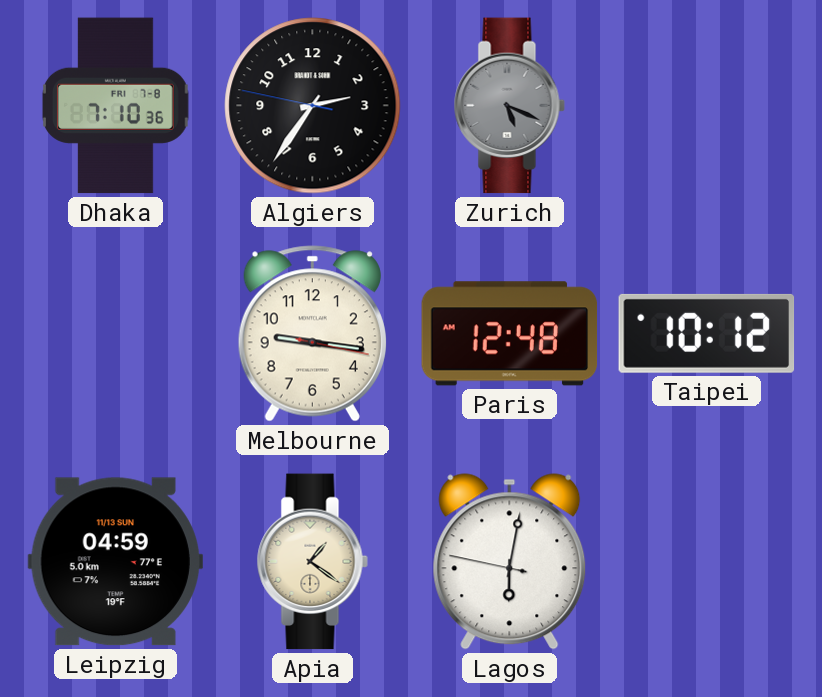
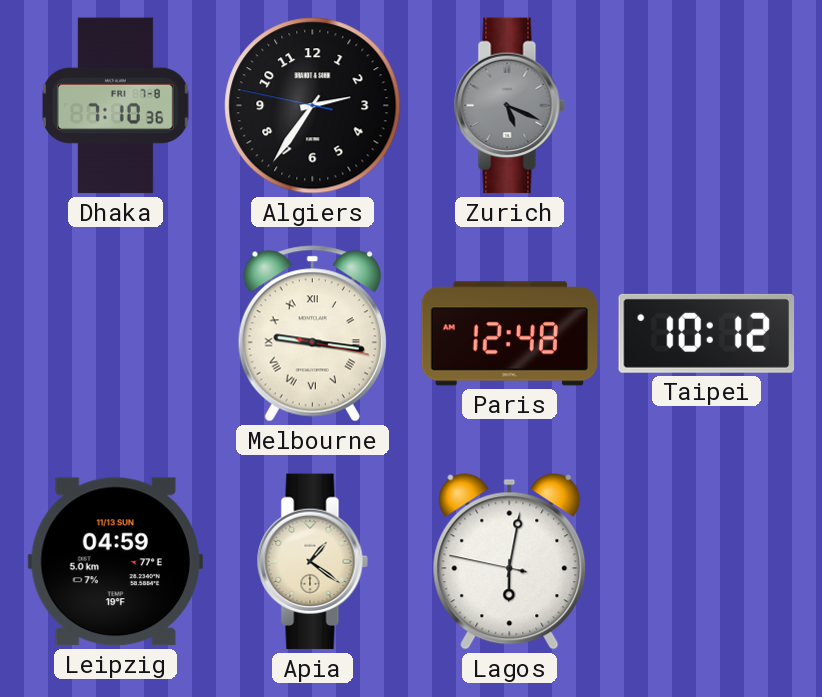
Melbourne numerals: Arabic -> Roman (312, 334)
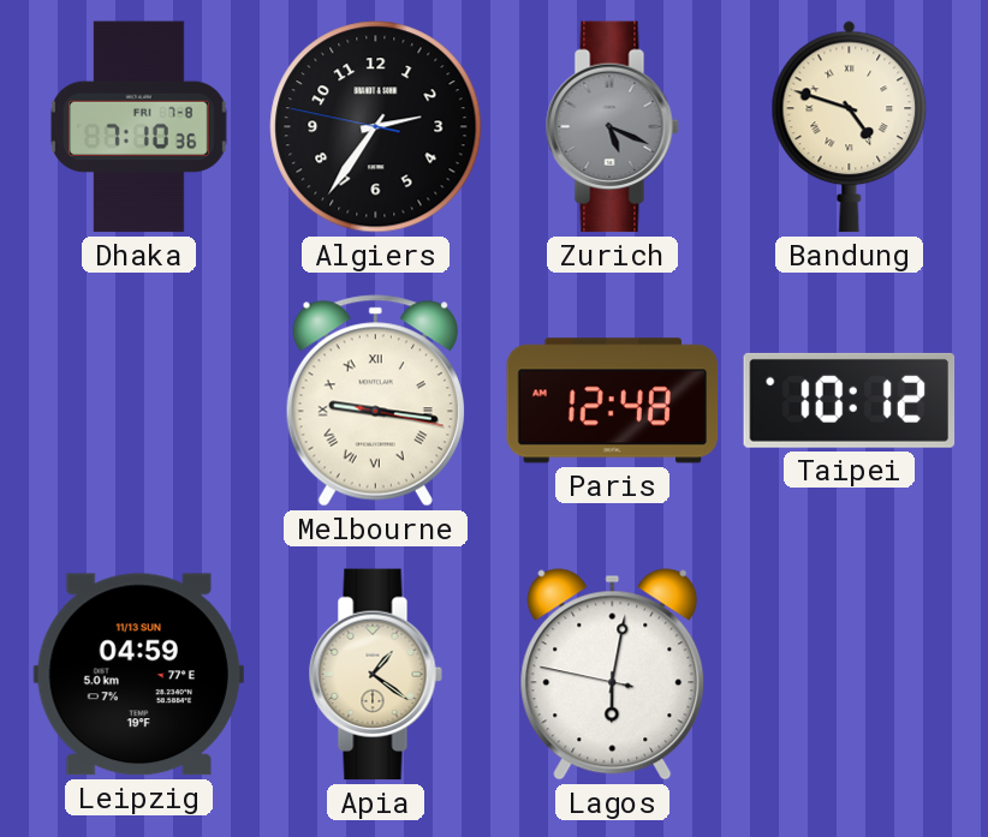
Bandung: none -> 4:48 (850, 127)
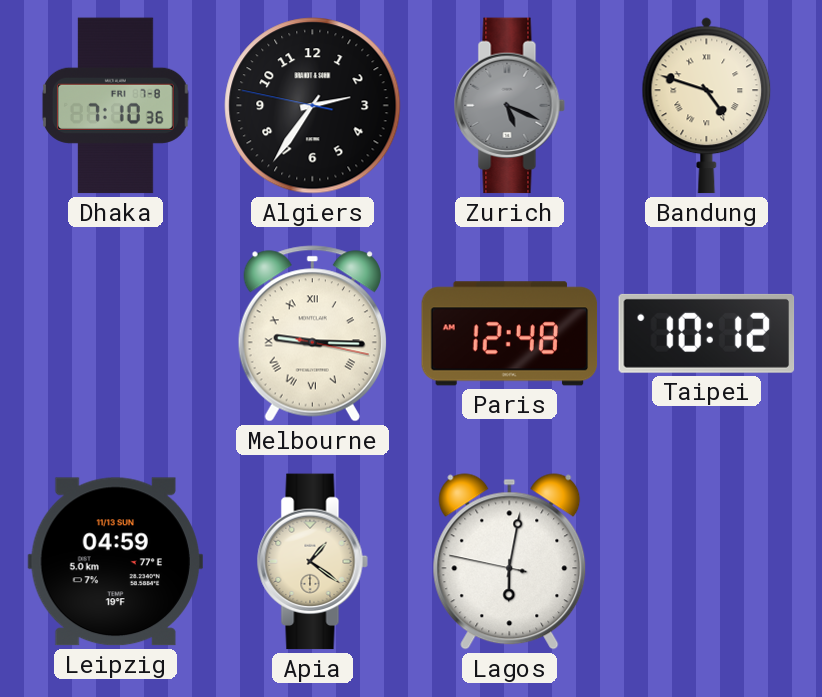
Melbourne: 9:16 -> 9:15 (312, 334)
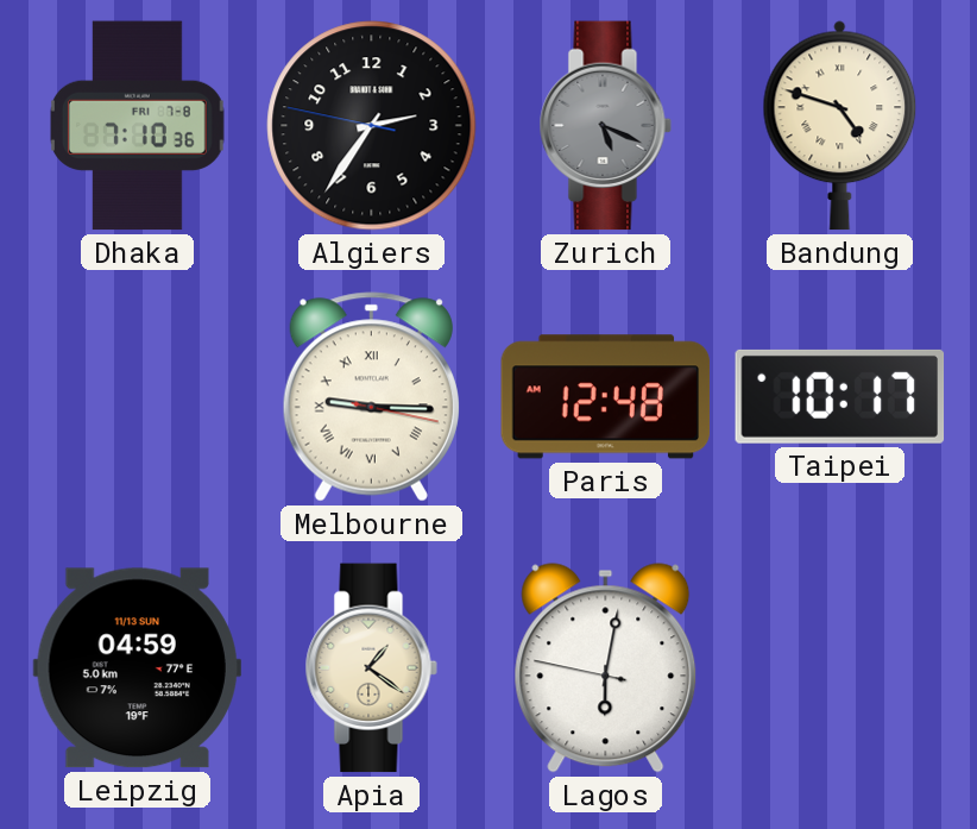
Taipei: 10:12 -> 10:17 (840, 396)
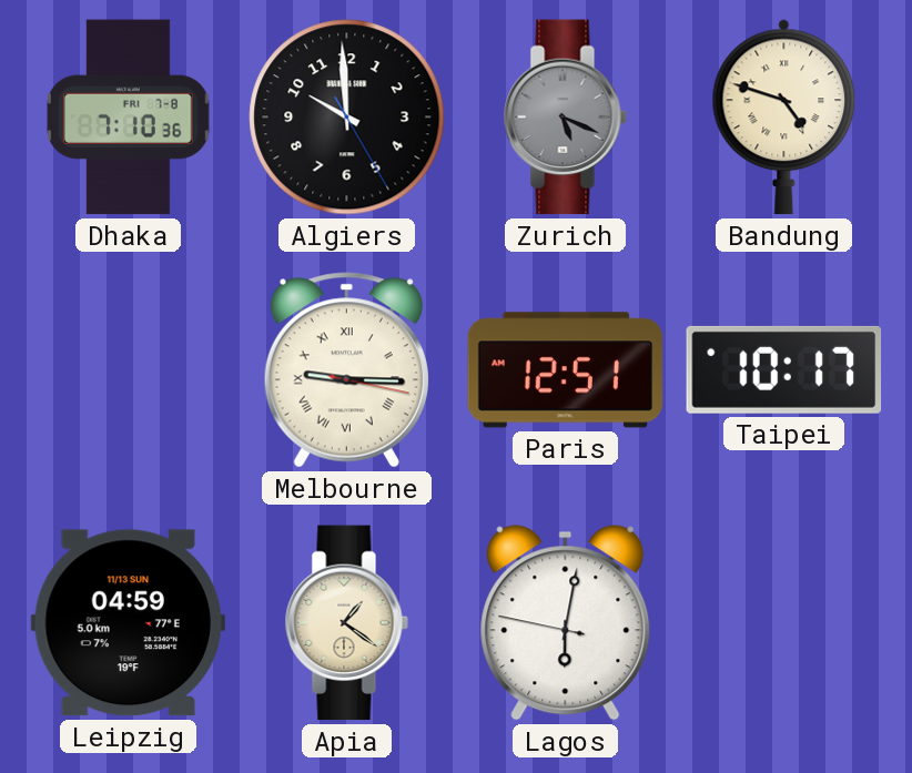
Algiers: 2:35 -> 9:59 (347, 118)
Paris: 12:48 -> 12:51 (566, 370)
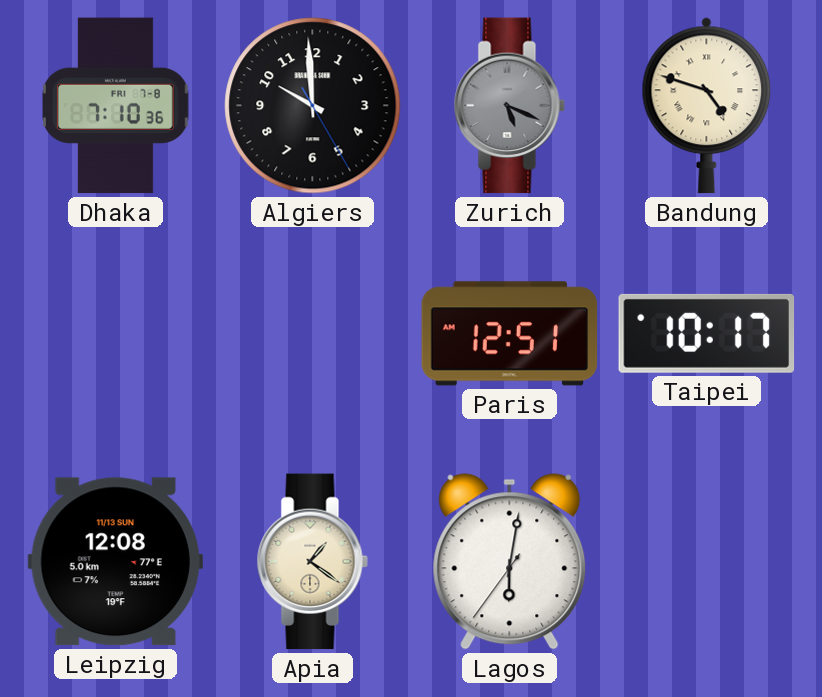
Melbourne: 9:15 -> none (346, 370)
Leipzig: 04:59 -> 12:08 (115, 562)
Lagos: 6:01:47 -> 6:01:36 (510, 562)
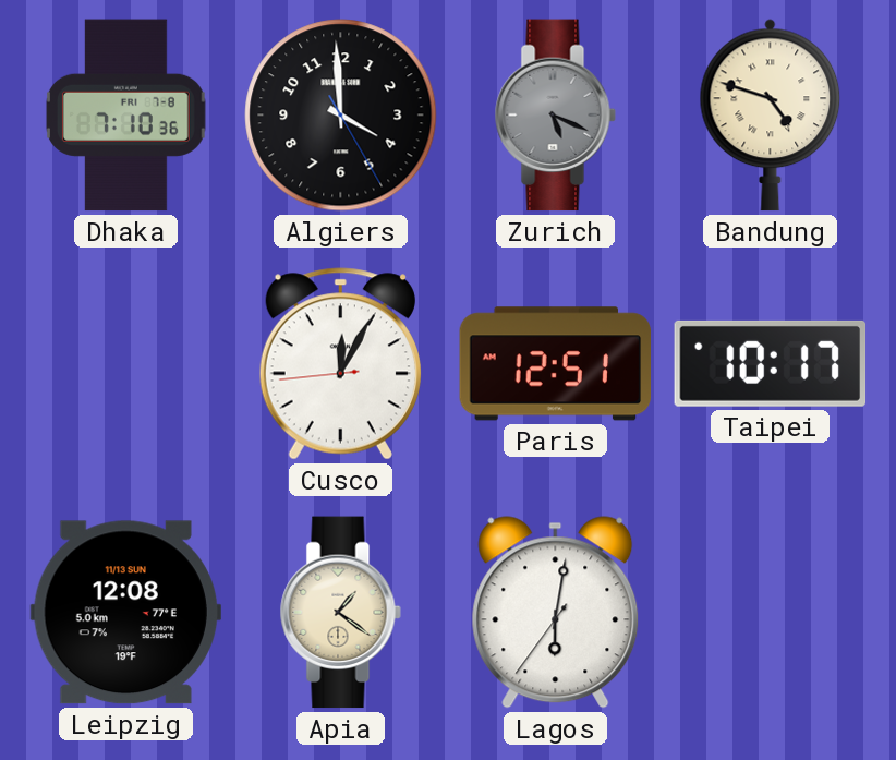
Algiers: 9:59 -> 3:59 (341, 116)
Cusco: none -> 12:04 (340, 364)
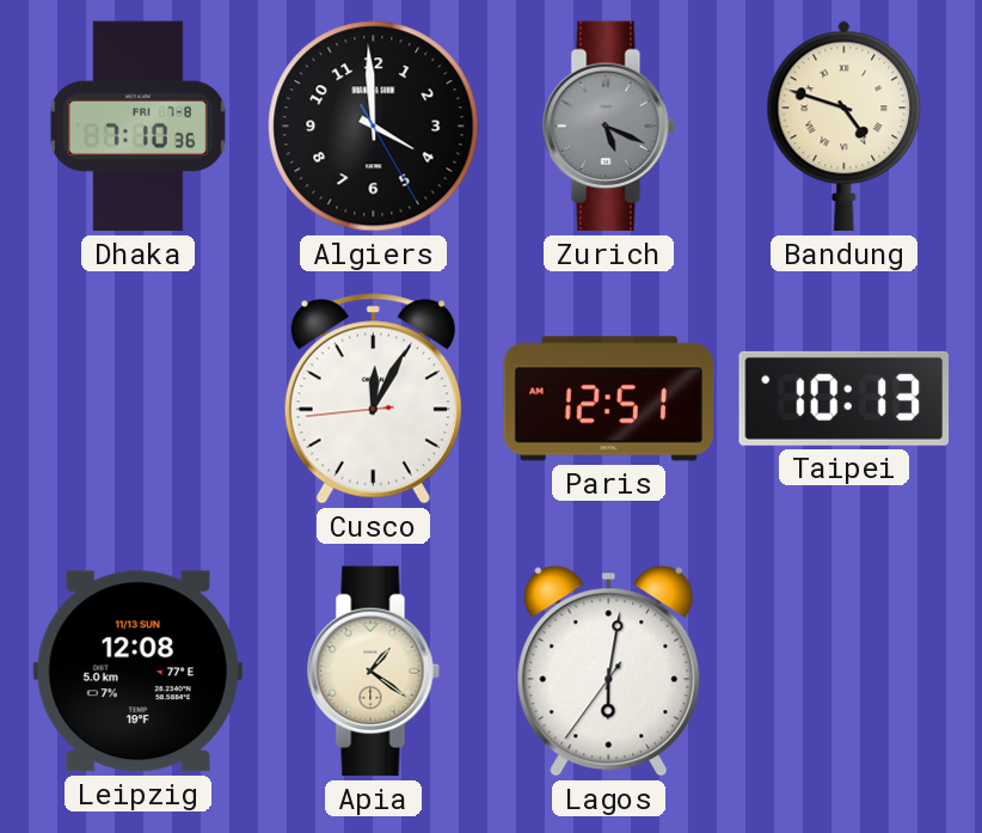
Taipei: 10:17 -> 10:13 (845, 398)
